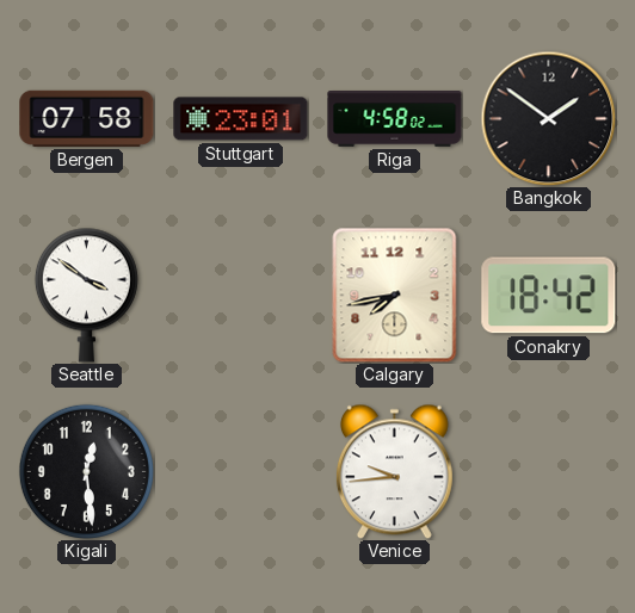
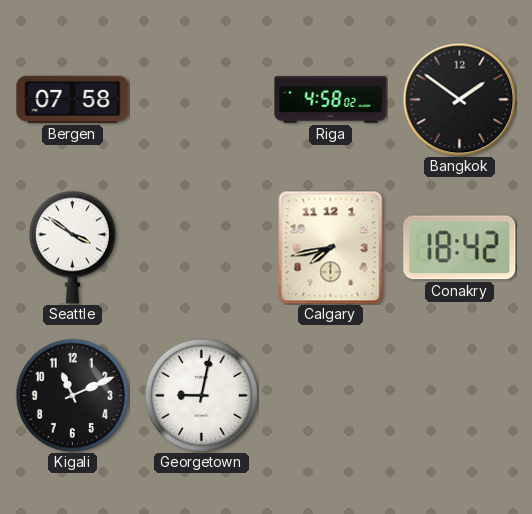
Stuttgart: 23:01 -> none (241, 119)
Kigali: 12:29 -> 11:11 (72, 395)
Georgetown: none -> 9:02 (201, 395)
Venice: 9:44 -> none (394, 471)
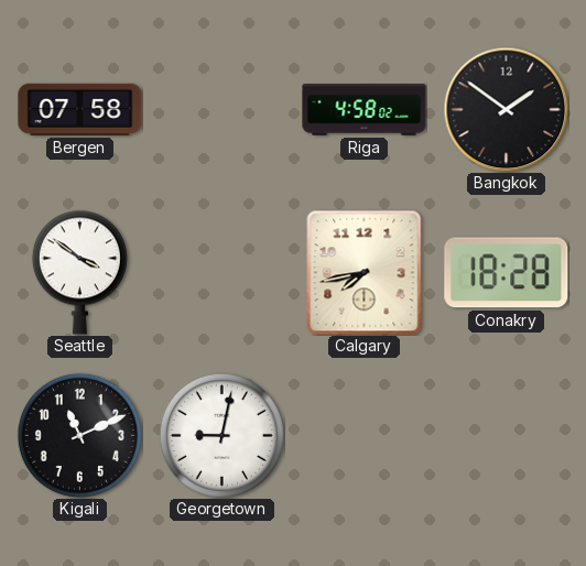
Conakry: 18:42 -> 18:28 (507, 273)
